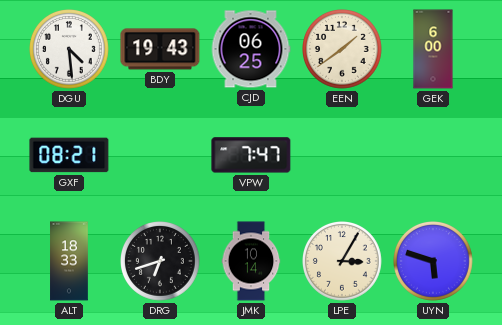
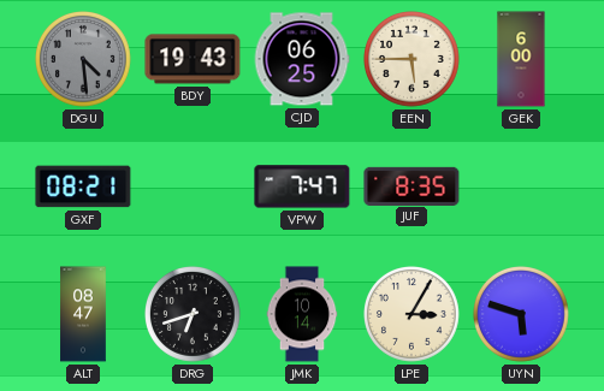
DGU dial: white -> grey (84, 60)
EEN: 1:39 -> 5:45 (413, 60)
JUF: none -> 8:35 (411, 185)
ALT: 18:33 -> 08:47 (83, 314)
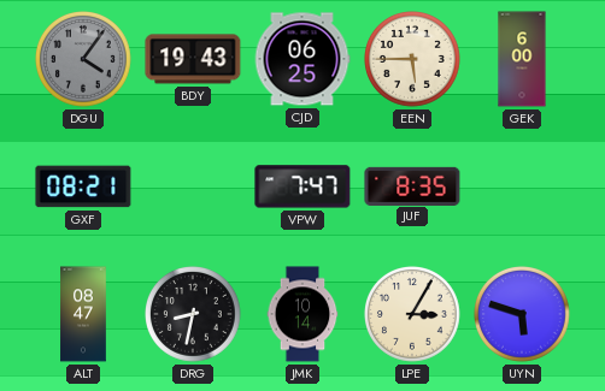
DGU: 4:29 -> 4:06 (84, 60)
DRG: 6:42 -> 8:32 (194, 315)
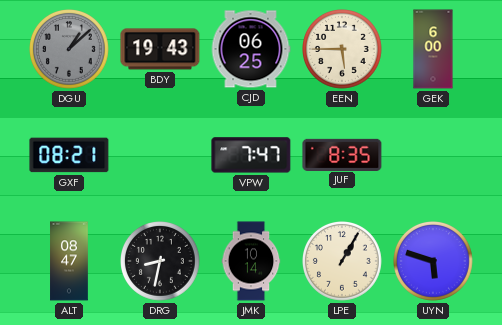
DGU: 4:06 -> 1:08 (70, 50)
LPE: 3:05 -> 1:05 (343, 262)
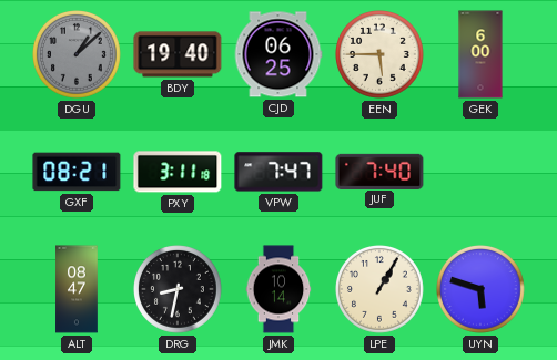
BDY: 19:43 -> 19:40 (178, 54)
PXY: none -> 3:11 (178, 172)
JUF: 8:35 -> 7:40 (379, 171)
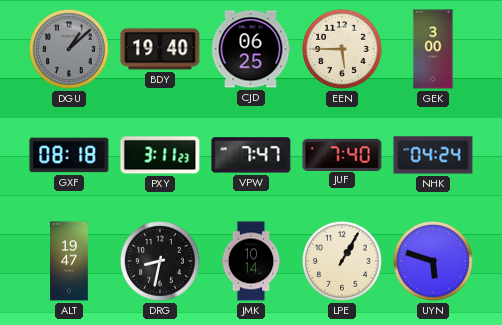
GEK: 6:00 -> 3:00 (433, 49)
GXF: 08:21 -> 08:18 (69, 155)
PXY: 3:11:18 -> 3:11:23 (160, 155)
NHK: none -> 04:24 (433, 155)
ALT: 08:47 -> 19:47 (69, 261)
